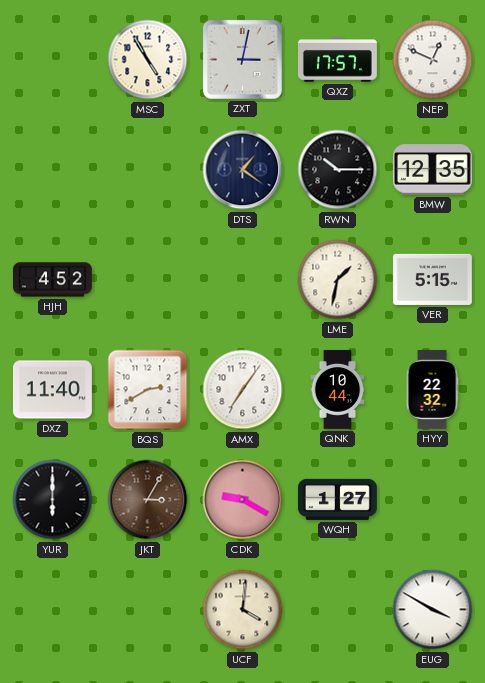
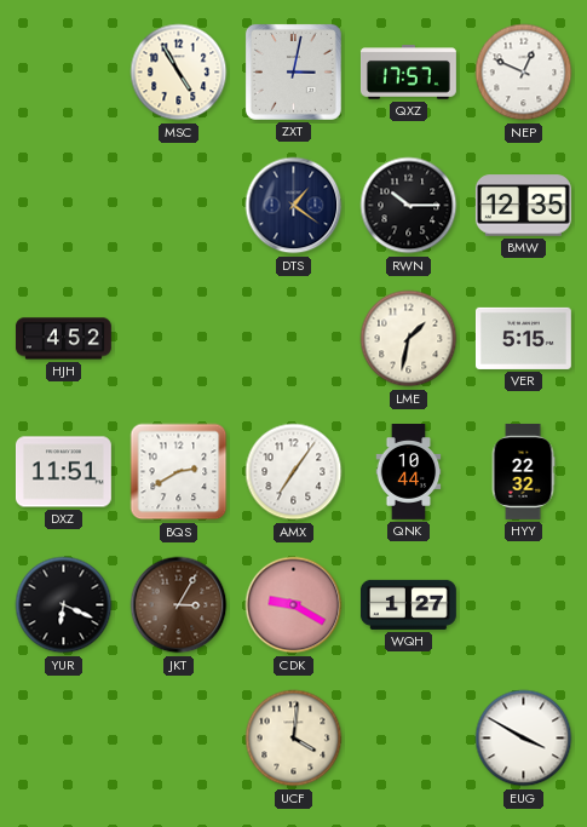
DXZ: 11:40 -> 11:51 (63, 472)
YUR: 6:00 -> 6:19 (64, 605)
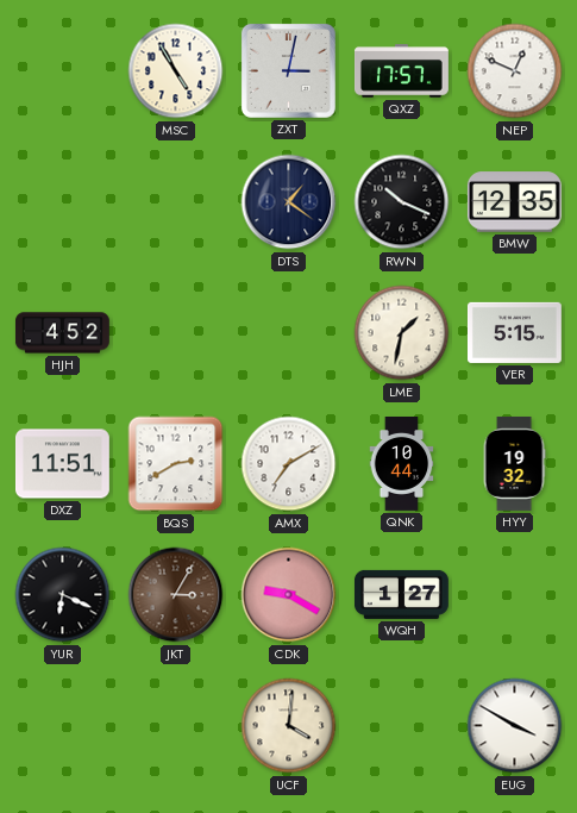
RWN: 10:15 -> 10:19 (402, 202)
AMX: 7:06 -> 7:10 (289, 464)
HYY: 22:32 -> 19:32 (514, 463)
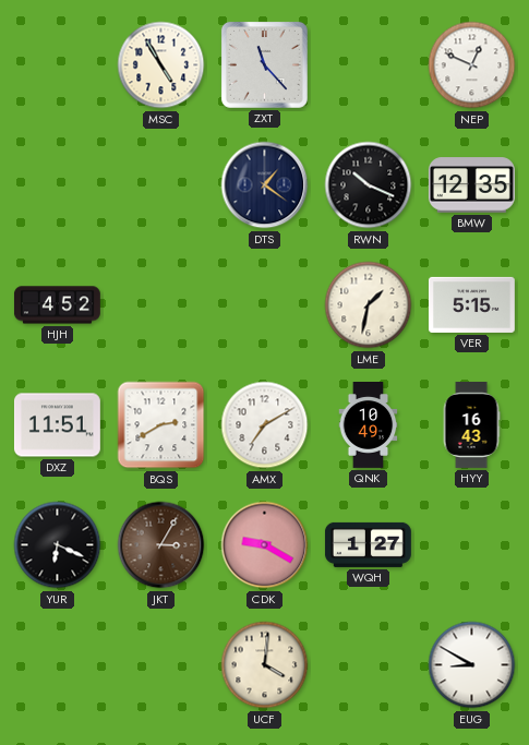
ZXT: 3:02 -> 11:23 (264, 64)
QXZ: 17:57 -> none (401, 71)
QNK: 10:44 -> 10:49 (369, 425)
HYY: 19:32 -> 16:43 (471, 424)
EUG: 3:50 -> 8:50 (472, 665)
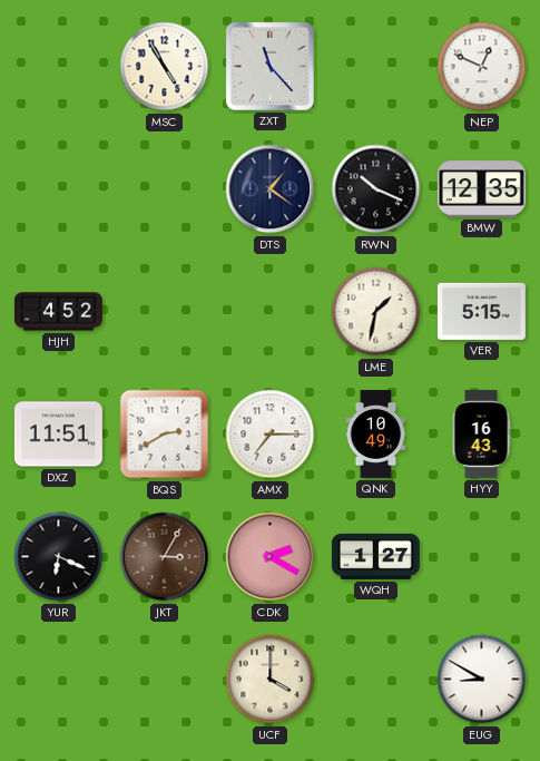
AMX: 7:10 -> 7:15 (271, 435)
CDK: 9:20 -> 2:20 (271, 557)
UCF: 4:01 -> 4:00 (271, 680)
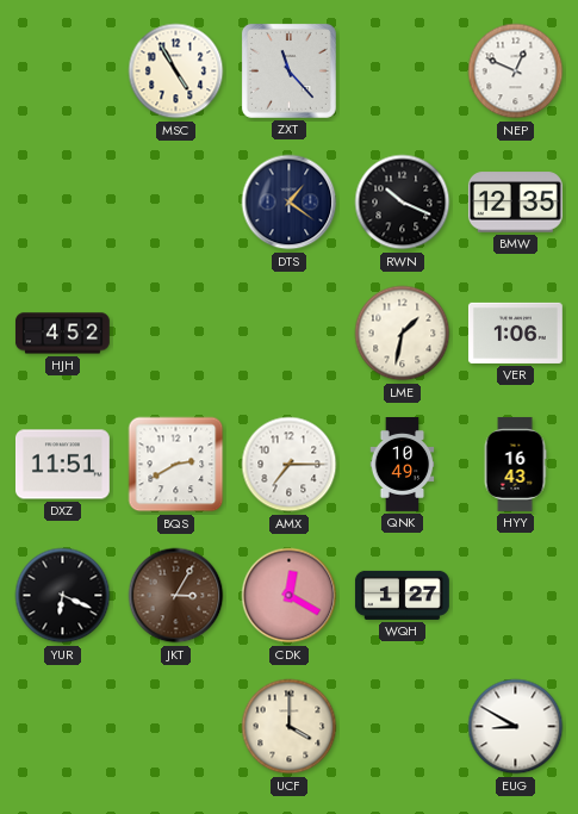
VER: 5:15 -> 1:06 (515, 333)
CDK: 2:20 -> 12:20 (290, 596)
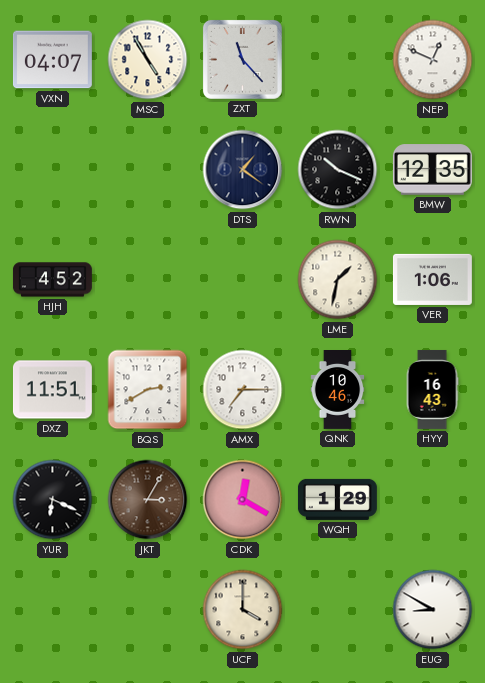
VXN: none -> 04:07 (52, 60)
QNK: 10:49 -> 10:46 (338, 390)
WQH: 1:27 -> 1:29 (337, 499)
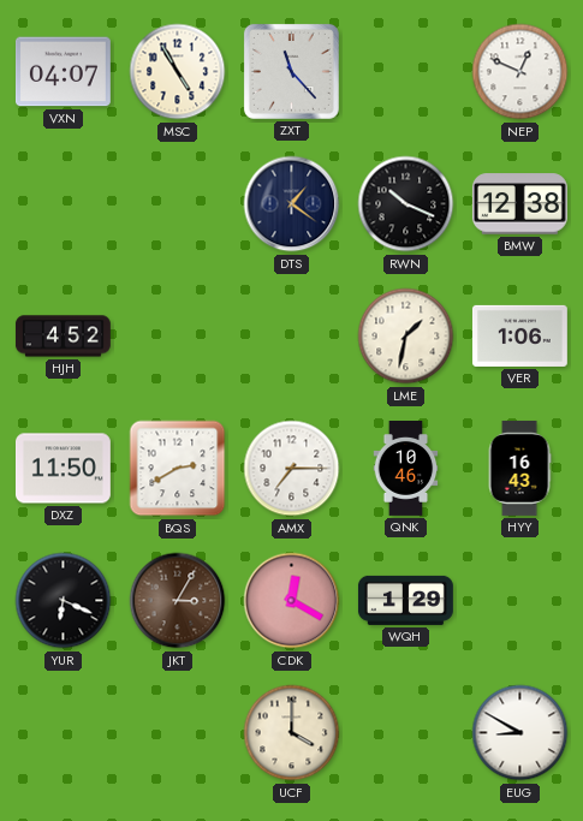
BMW: 12:35 -> 12:38 (519, 204)
DXZ: 11:51 -> 11:50 (63, 469)
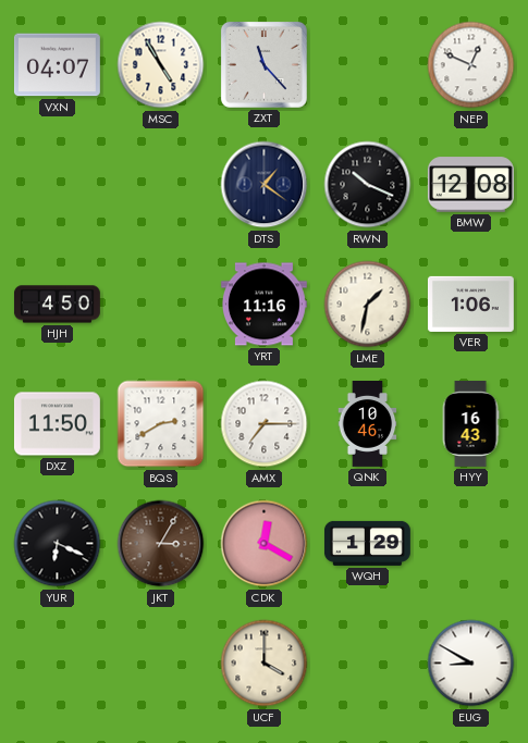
BMW: 12:38 -> 12:08 (470, 185)
HJH: 4:52 -> 4:50 (57, 305)
YRT: none -> 11:16 (263, 305)
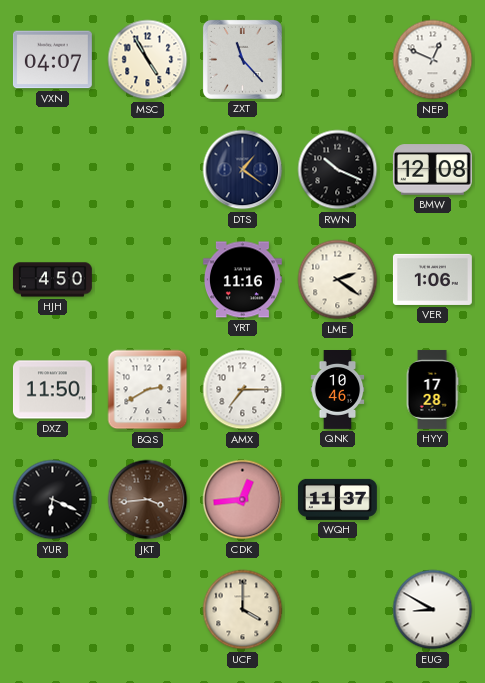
LME: 1:32 -> 2:21 (338, 280)
HYY: 16:43 -> 17:28 (432, 389)
JKT: 3:05 -> 3:44 (148, 500)
CDK: 12:20 -> 12:44 (243, 500)
WQH: 1:29 -> 11:37 (337, 499)
